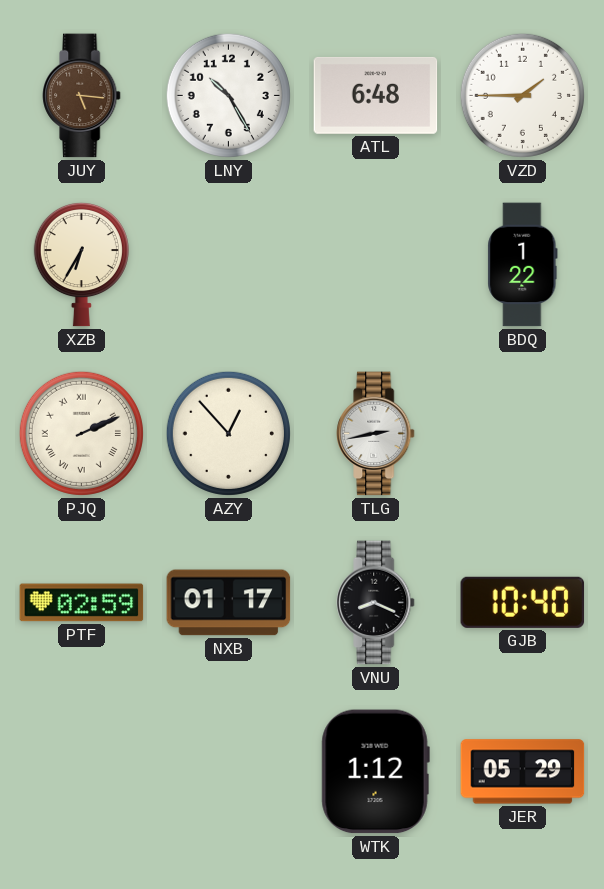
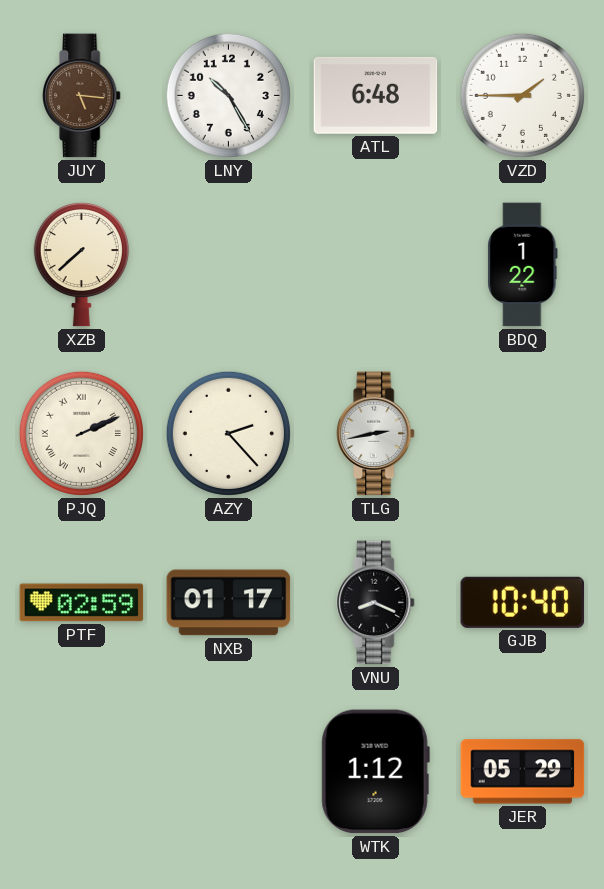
XZB: 6:35 -> 7:38 (81, 264)
AZY: 12:53 -> 2:23 (228, 433)
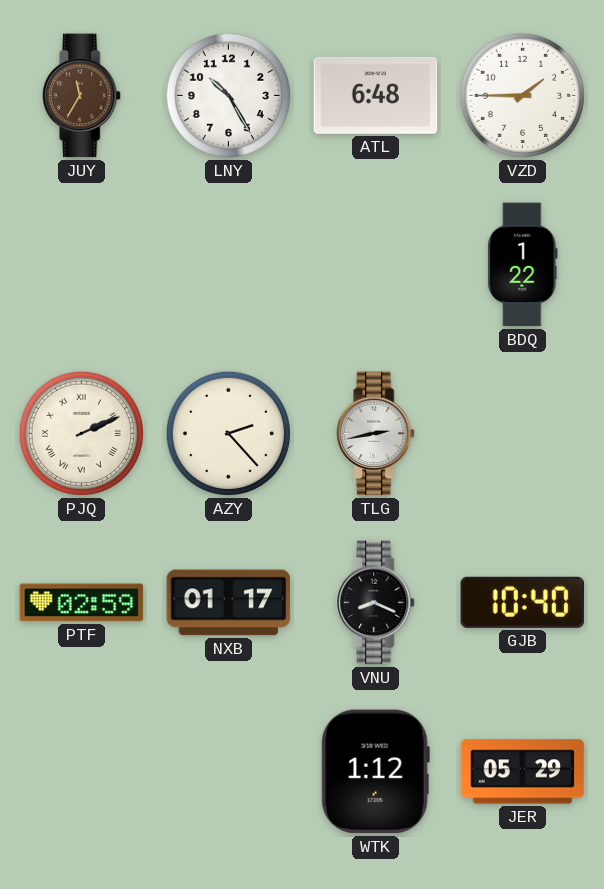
JUY: 5:16 -> 11:35 (82, 96)
XZB: 7:38 -> none (81, 264)
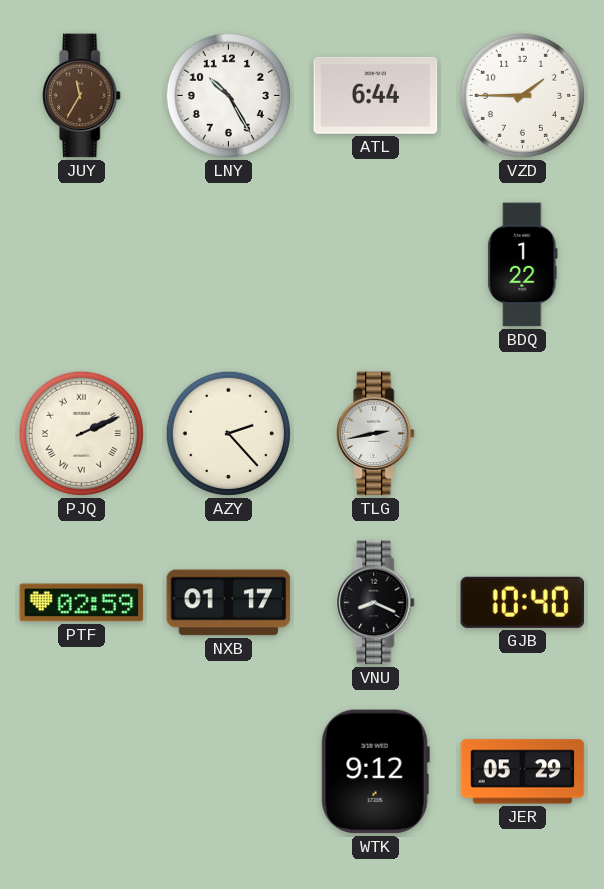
ATL: 6:48 -> 6:44 (376, 95)
WTK: 1:12 -> 9:12 (375, 772)
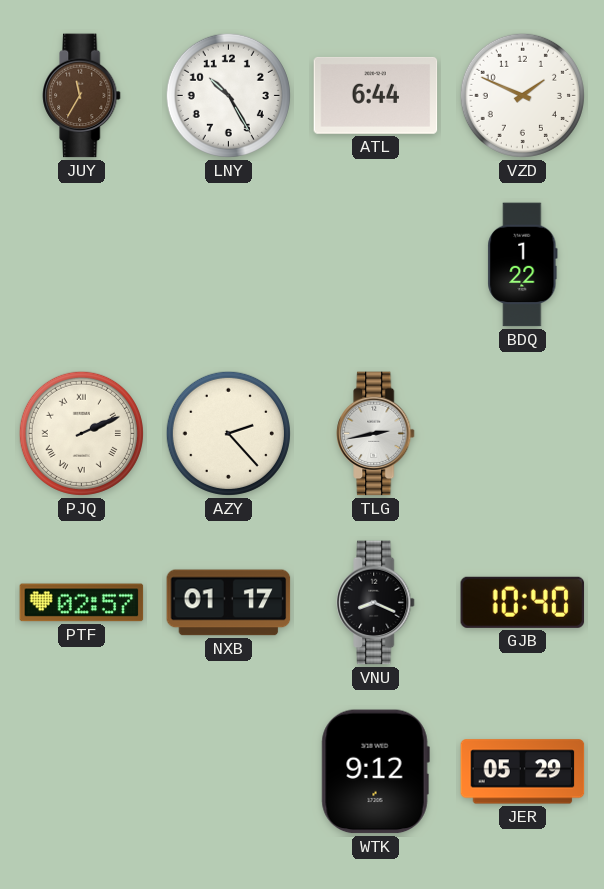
VZD: 1:45 -> 1:49 (522, 95)
PTF: 02:59 -> 02:57 (82, 603)
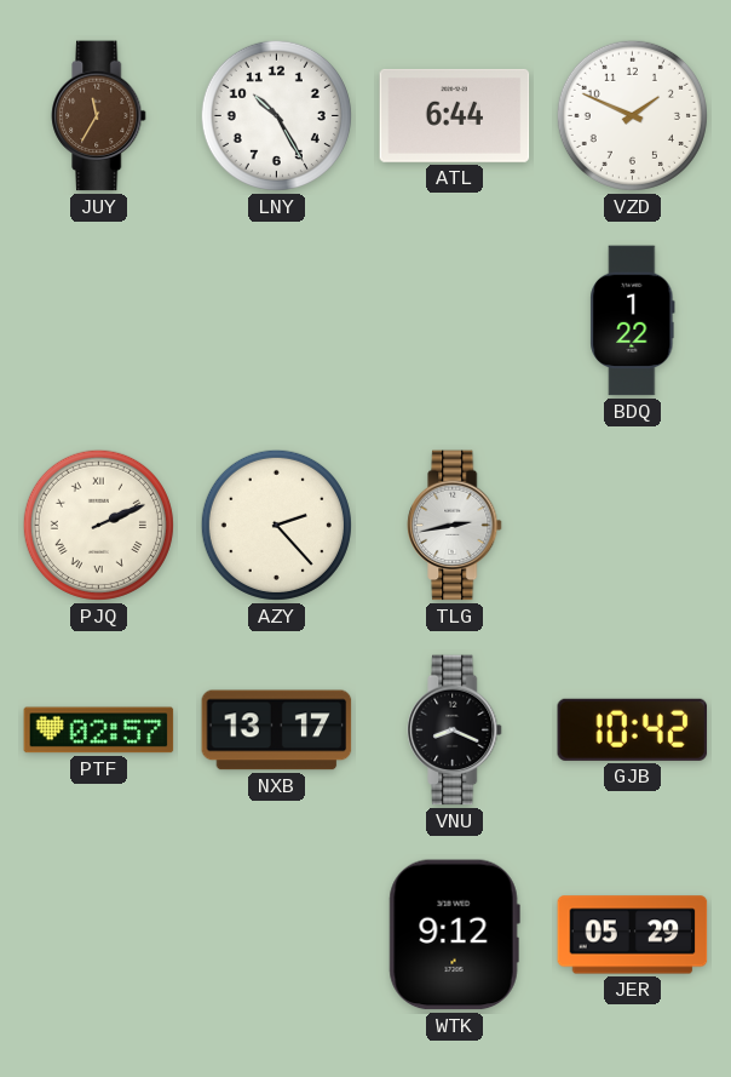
NXB: 01:17 -> 13:17 (277, 731)
GJB: 10:40 -> 10:42 (633, 729)
